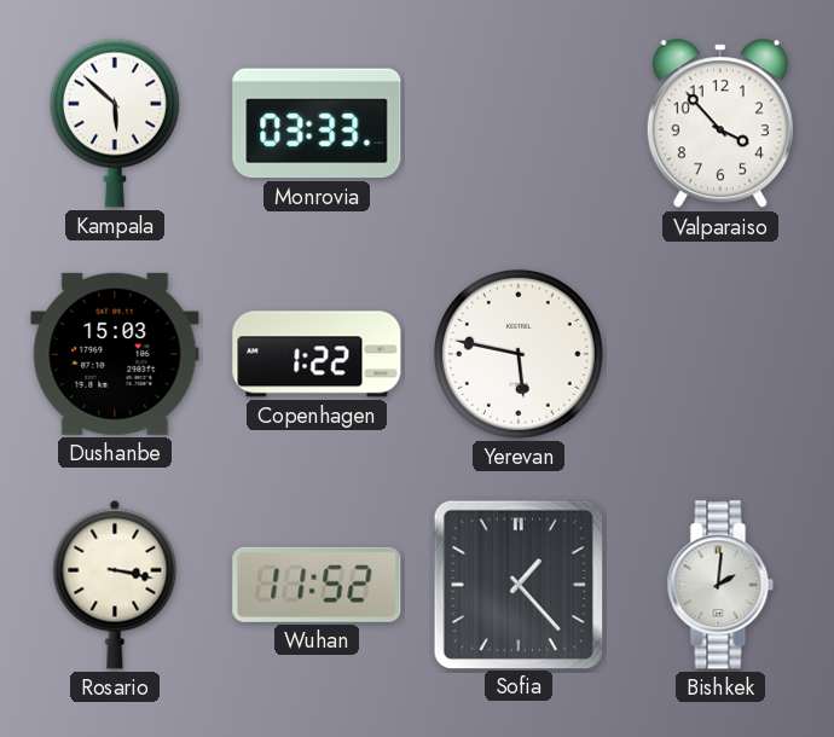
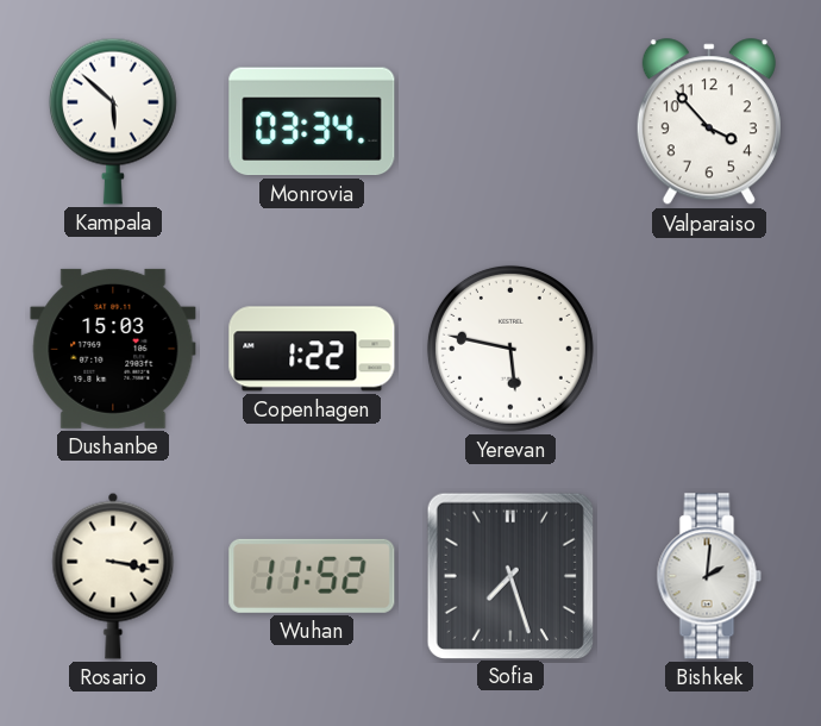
Monrovia: 03:33 -> 03:34 (312, 121)
Sofia: 1:23 -> 7:27 (509, 575)
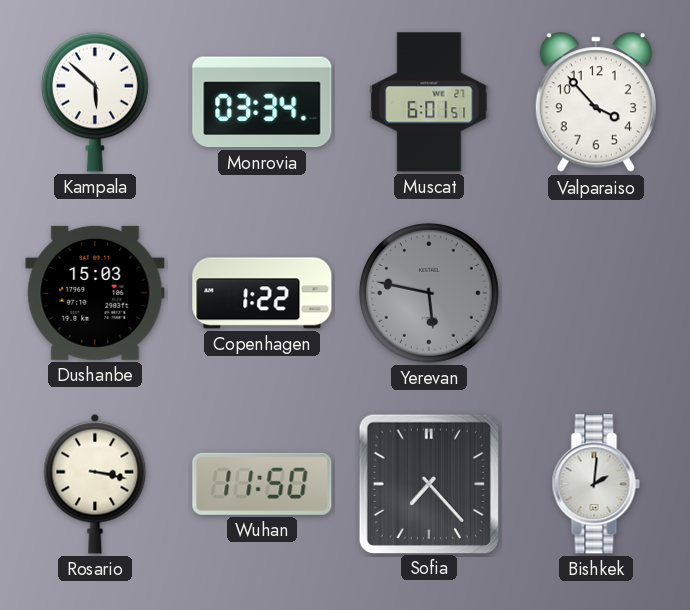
Muscat: none -> 6:01 (429, 102)
Yerevan dial: white -> grey (429, 293)
Wuhan: 11:52 -> 11:50 (262, 484)
Sofia: 7:27 -> 7:23 (428, 483)
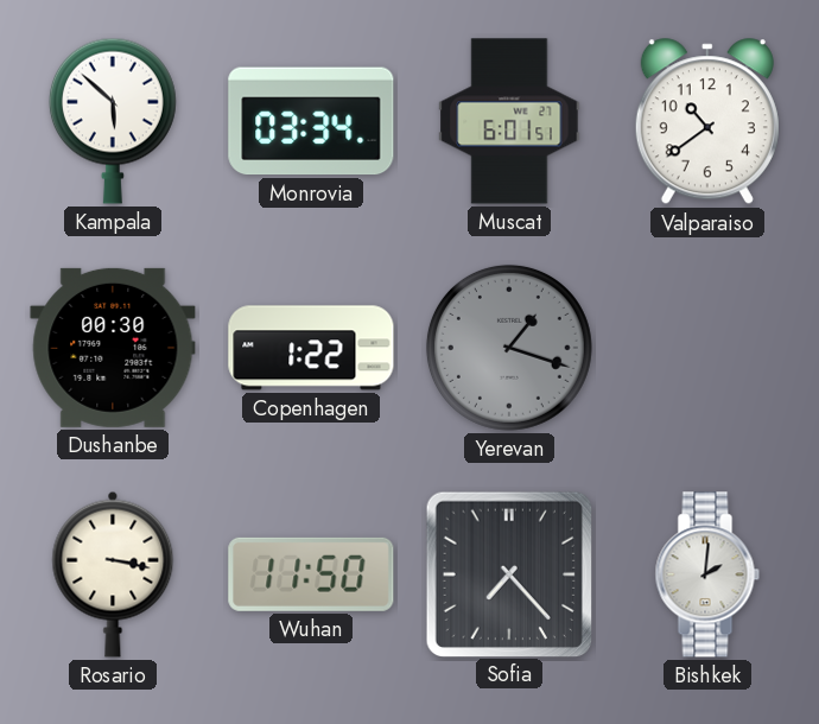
Valparaiso: 3:53 -> 10:39 (707, 122)
Dushanbe: 15:03 -> 00:30 (113, 348)
Yerevan: 5:47 -> 1:18 (509, 348)
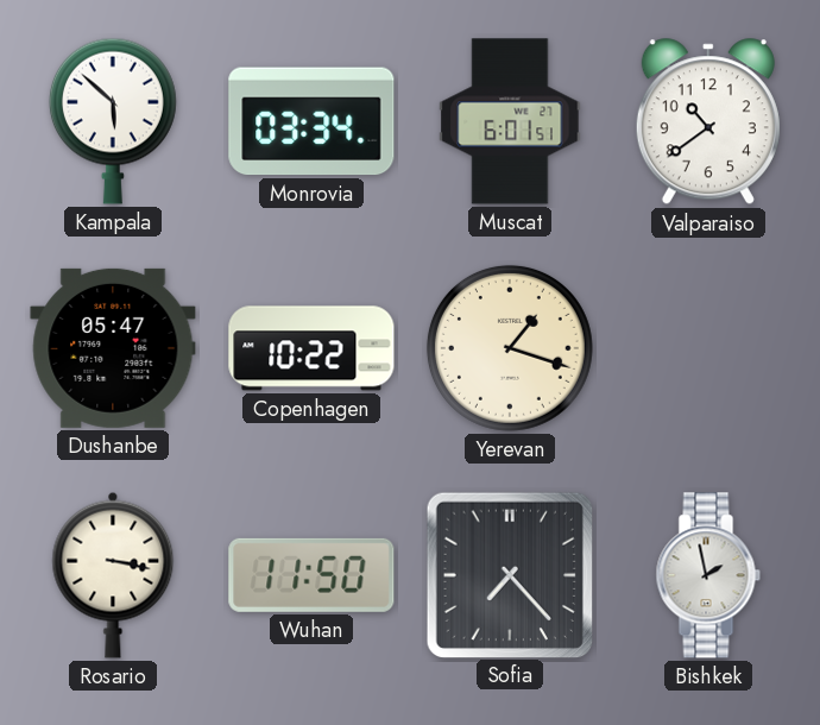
Dushanbe: 00:30 -> 05:47 (113, 348)
Copenhagen: 1:22 -> 10:22 (311, 348)
Yerevan dial: grey -> cream (510, 348)
Bishkek: 2:01 -> 1:58 (708, 575)
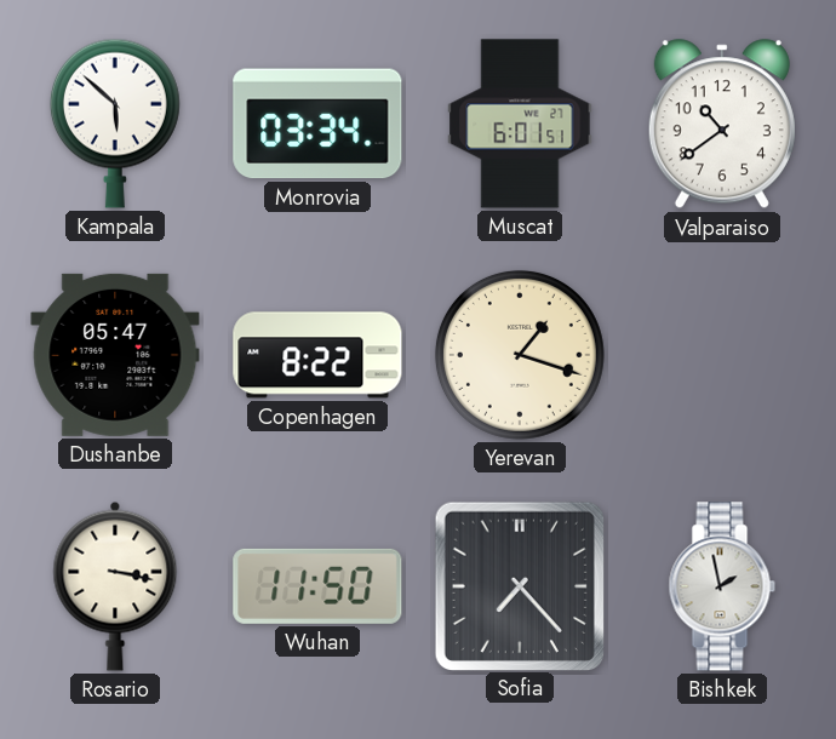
Copenhagen: 10:22 -> 8:22 (317, 355)
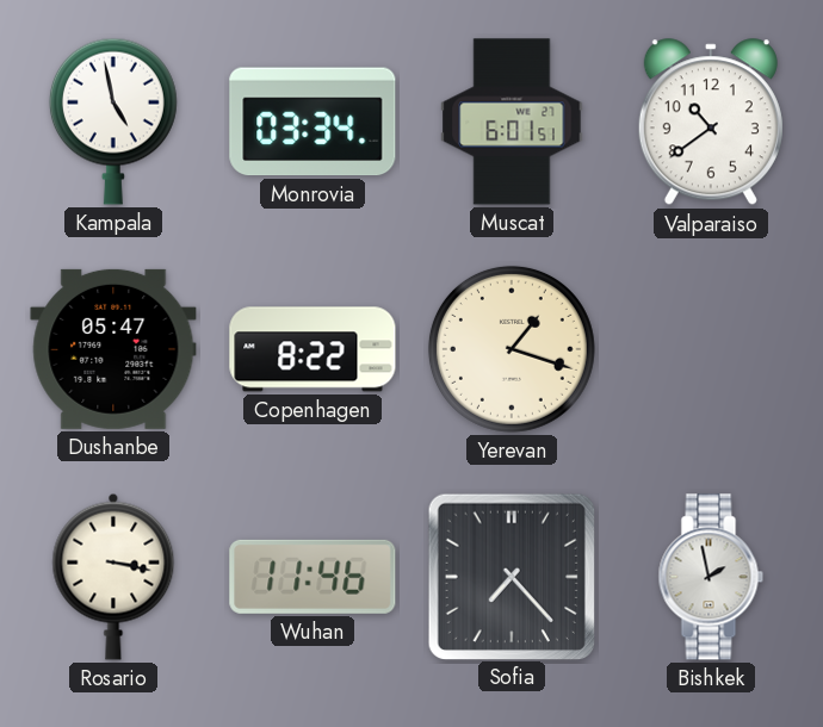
Kampala: 5:52 -> 4:58 (113, 122)
Wuhan: 11:50 -> 11:46 (313, 577)
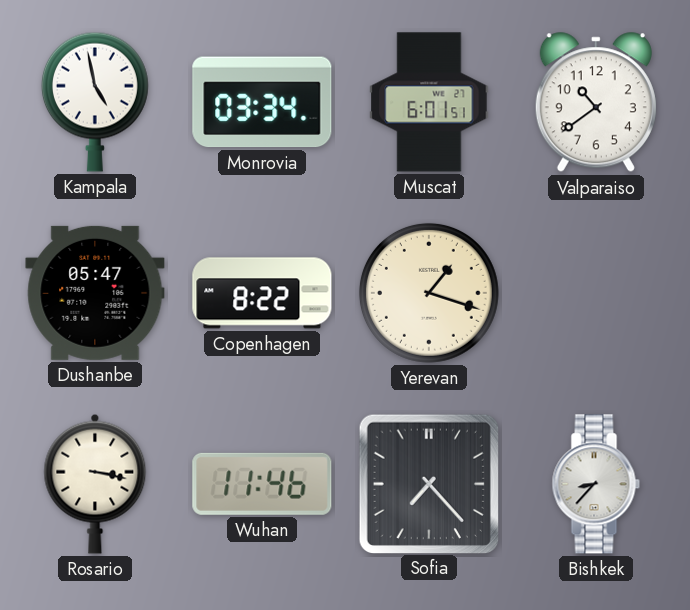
Bishkek: 1:58 -> 8:37 (596, 484)
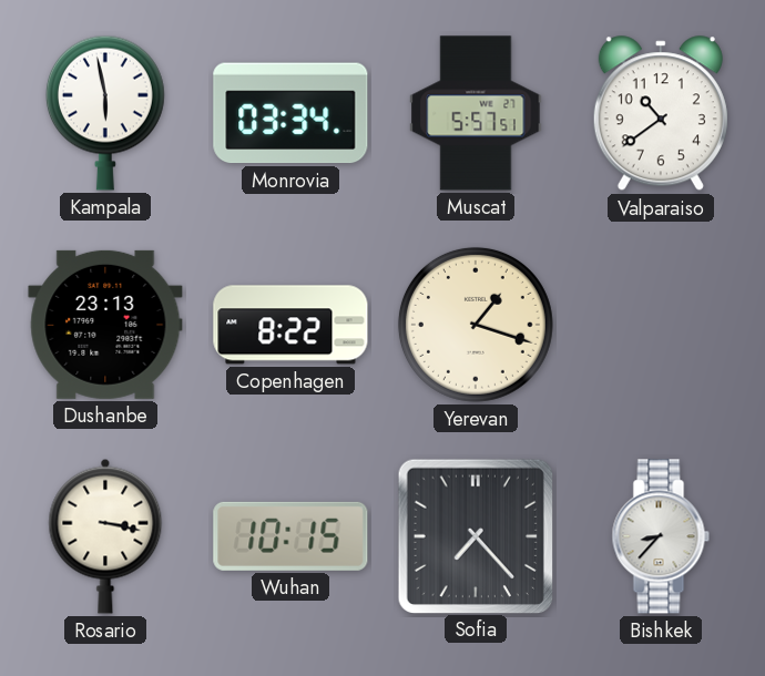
Kampala: 4:58 -> 5:58 (105, 113)
Muscat: 6:01 -> 5:57 (476, 113)
Dushanbe: 05:47 -> 23:13 (105, 325)
Wuhan: 11:46 -> 10:15 (290, 536)
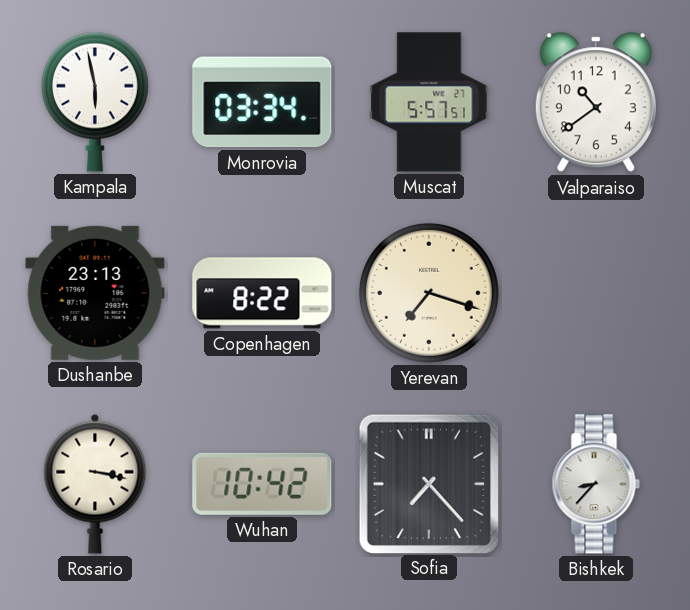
Yerevan: 1:18 -> 7:18 (429, 293)
Wuhan: 10:15 -> 10:42 (262, 484)
